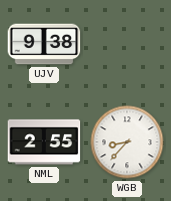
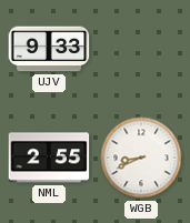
UJV: 9:38 -> 9:33 (49, 49)
WGB: 8:37 -> 8:41 (141, 158)
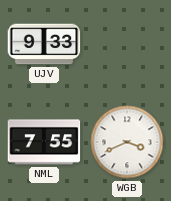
NML: 2:55 -> 7:55 (44, 142)
WGB: 8:41 -> 3:41 (127, 142)
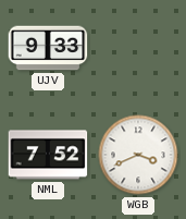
NML: 7:55 -> 7:52 (48, 155)
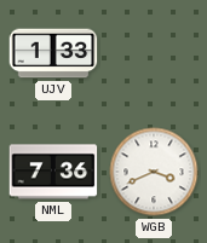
UJV: 9:33 -> 1:33 (53, 53)
NML: 7:52 -> 7:36 (53, 172)
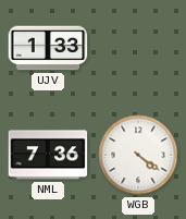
WGB: 3:41 -> 4:21 (138, 155)
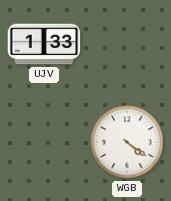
NML: 7:36 -> none (48, 155)
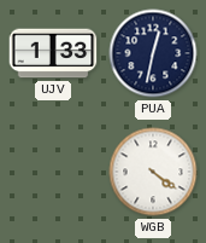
PUA: none -> 12:32 (153, 53)
